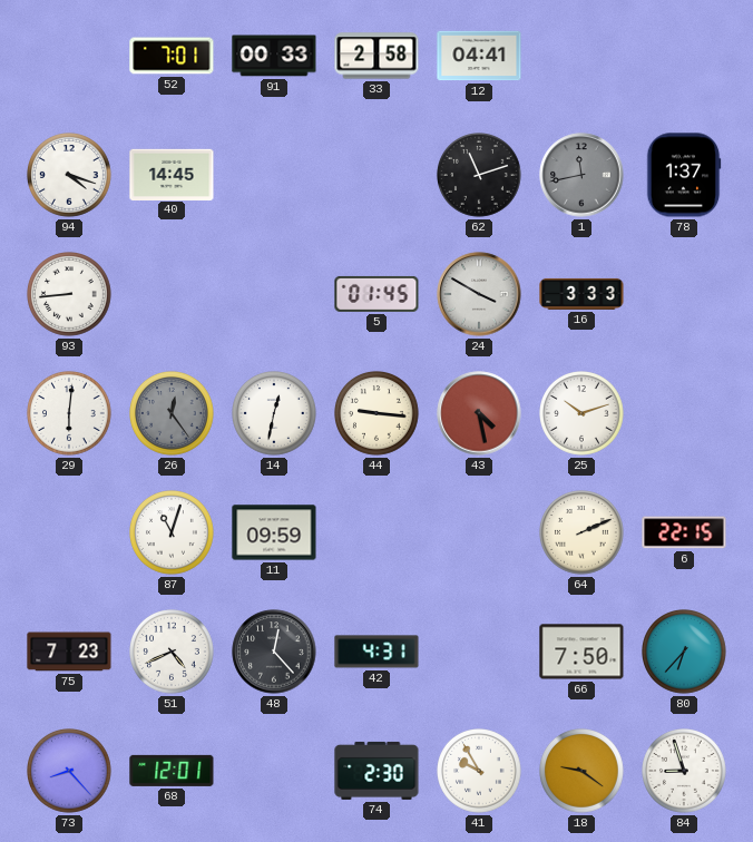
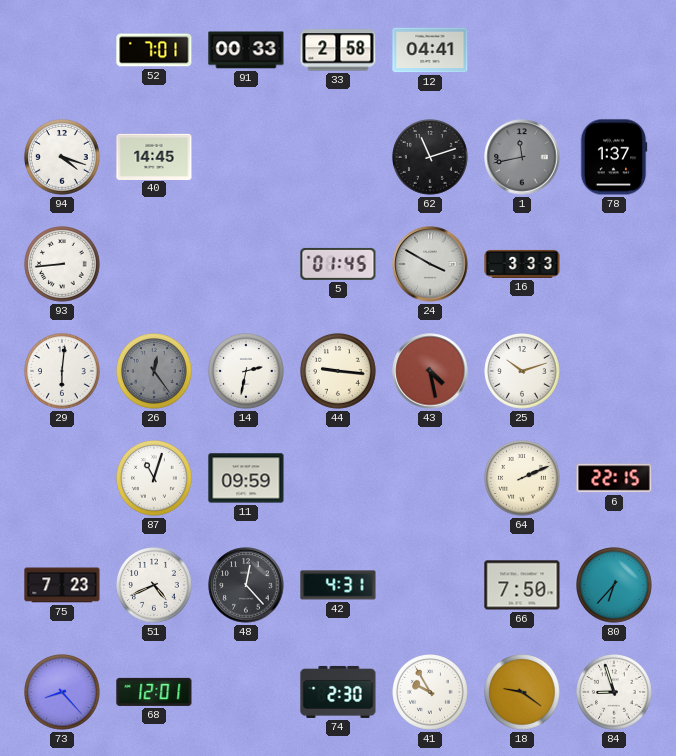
14: 12:32 -> 2:32 (247, 372)
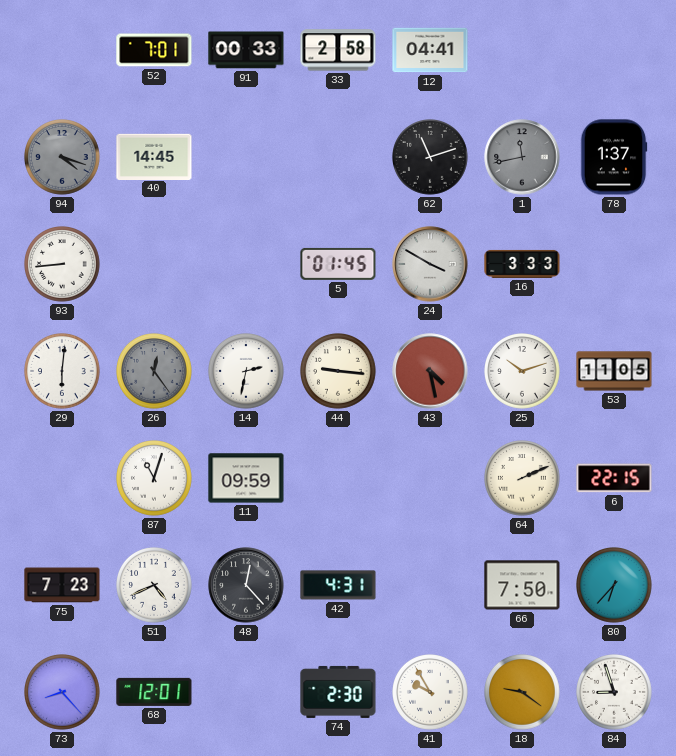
94 dial: white -> grey (63, 158)
53: none -> 11:05 (614, 371)
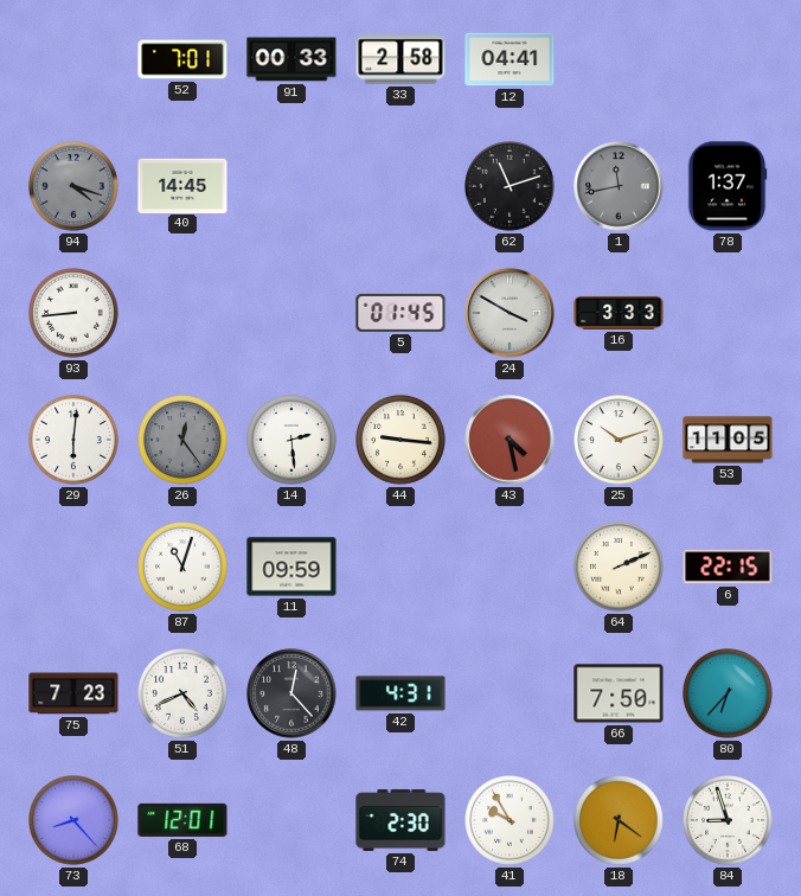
14: 2:32 -> 2:29 (293, 441)
18: 9:21 -> 6:21 (620, 821)
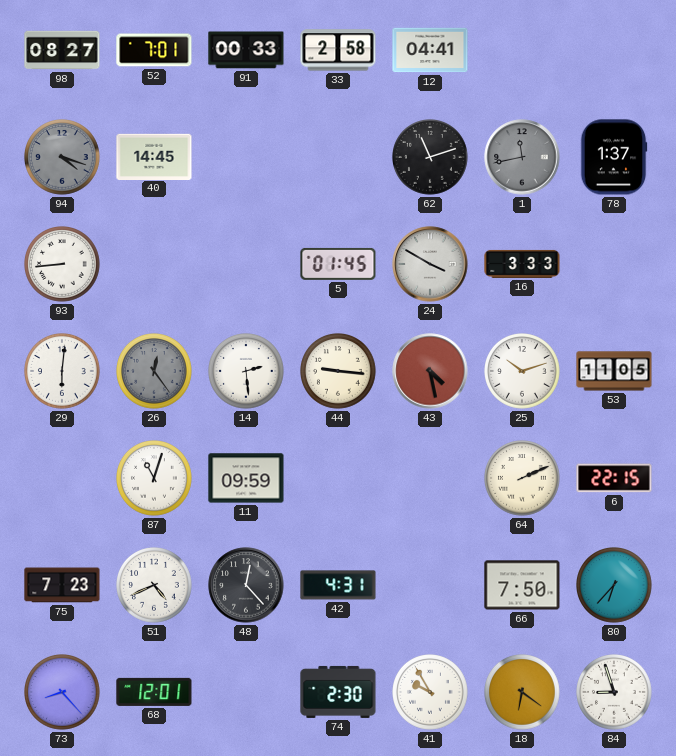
98: none -> 08:27 (62, 50)
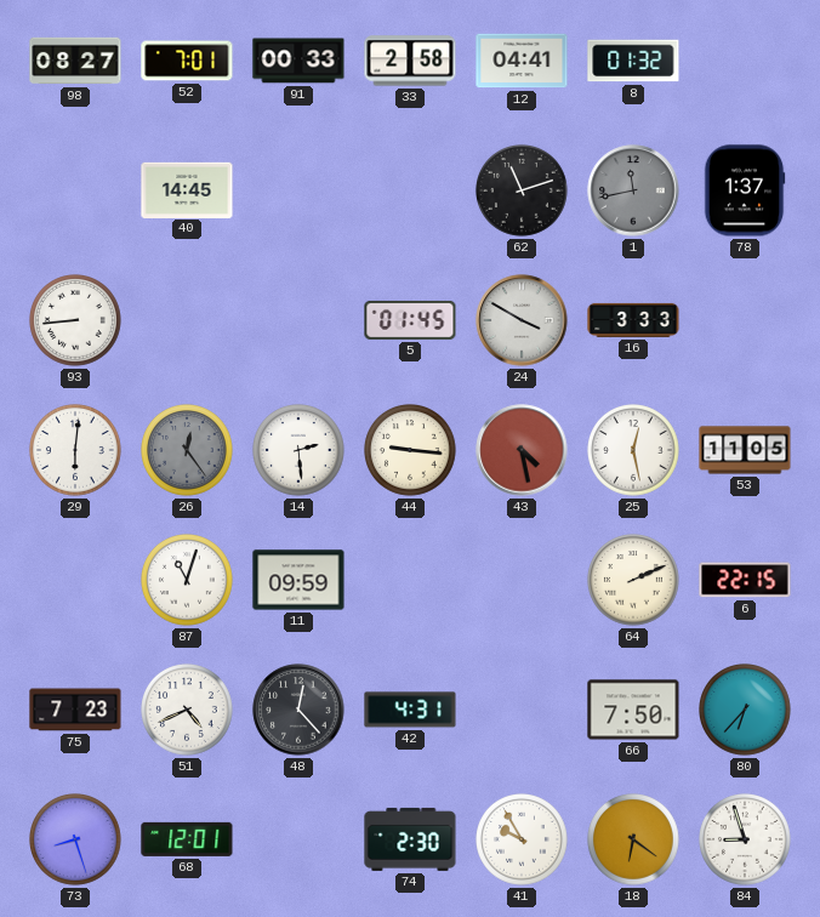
8: none -> 01:32 (633, 61)
94: 4:18 -> none (63, 158)
25: 10:12 -> 12:28 (634, 451)
73: 8:23 -> 8:27 (76, 841)
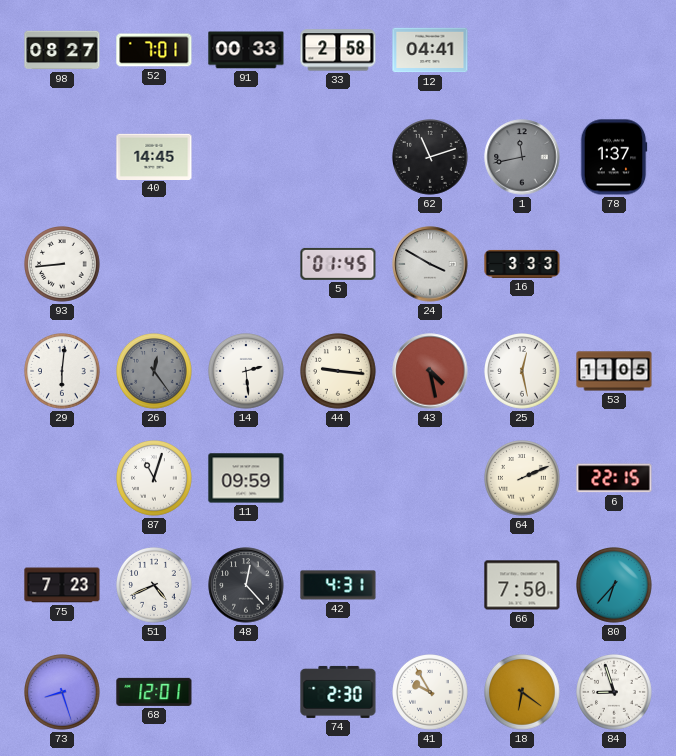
8: 01:32 -> none (633, 61)
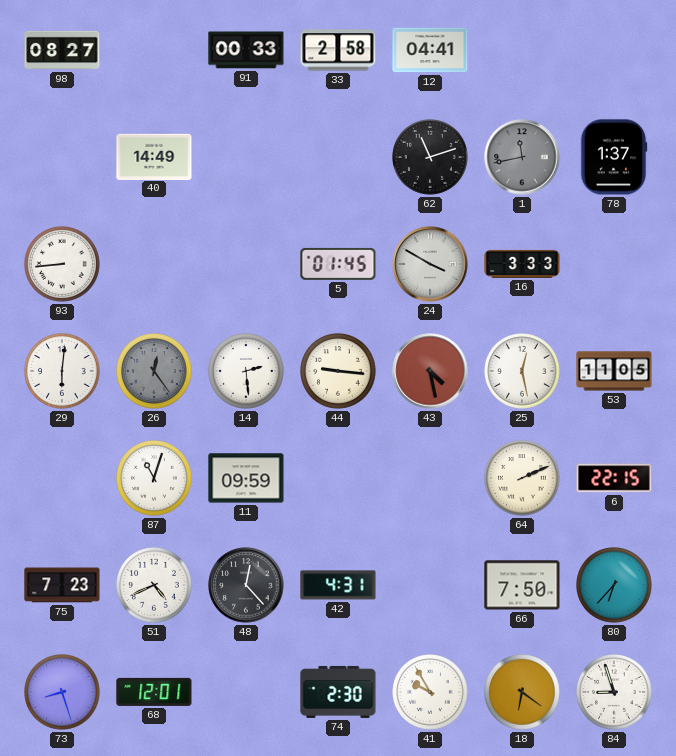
52: 7:01 -> none (154, 50)
40: 14:45 -> 14:49 (154, 156)
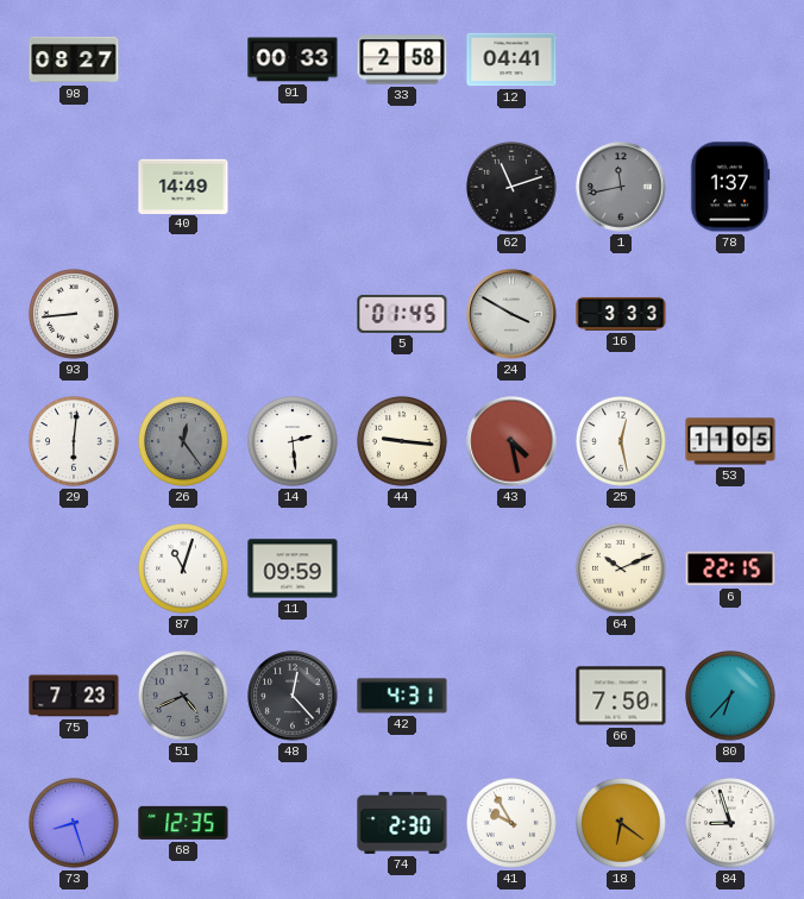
64: 2:11 -> 10:11 (622, 570)
51 dial: white -> grey (184, 697)
68: 12:01 -> 12:35 (183, 823)
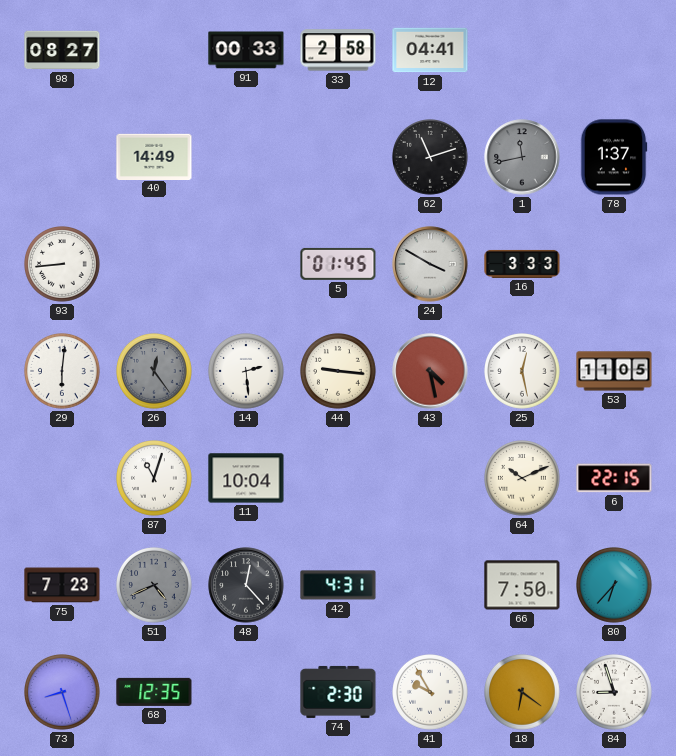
11: 09:59 -> 10:04 (246, 478)
